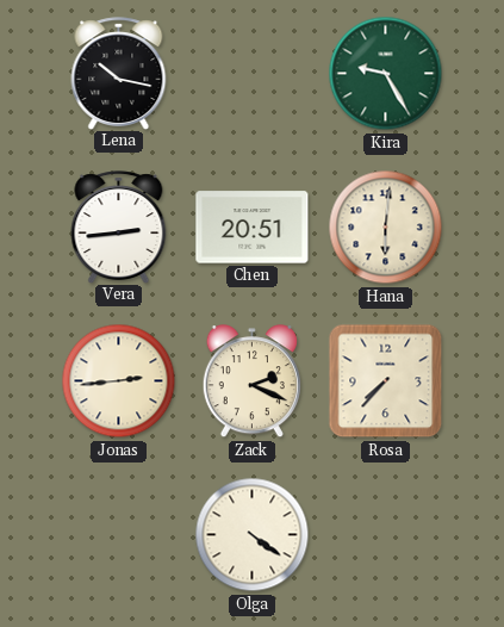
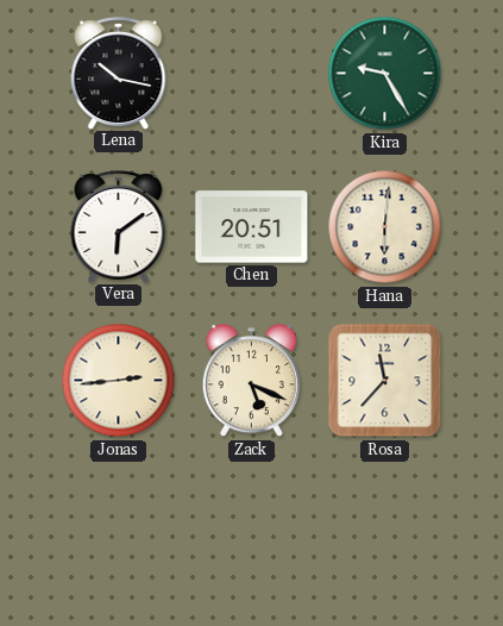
Vera: 2:44 -> 6:09 (119, 226)
Zack: 2:19 -> 5:19 (251, 381)
Rosa: 7:37 -> 11:37 (385, 381)
Olga: 4:21 -> none (253, 535)
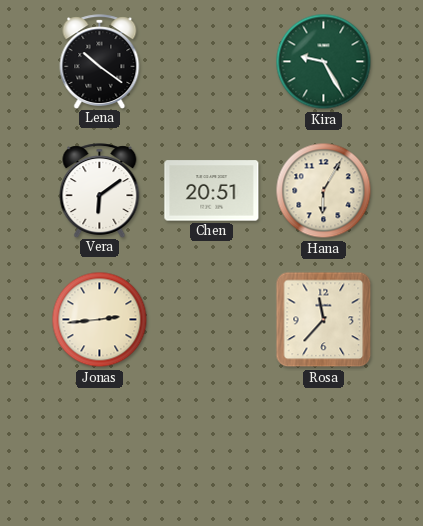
Lena: 10:17 -> 10:21 (100, 61)
Hana: 6:01 -> 6:05 (324, 191)
Zack: 5:19 -> none (251, 381)
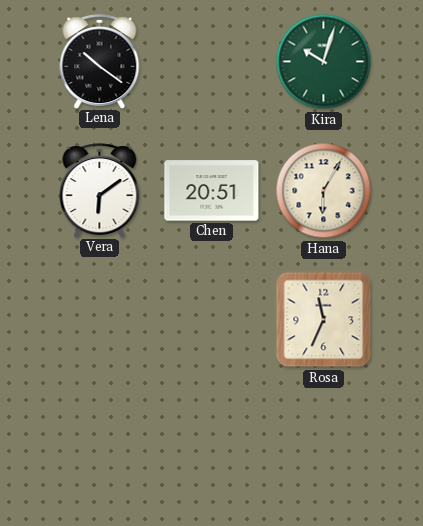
Kira: 9:25 -> 10:03 (324, 62)
Jonas: 2:44 -> none (100, 320)
Rosa: 11:37 -> 11:34 (324, 320)
